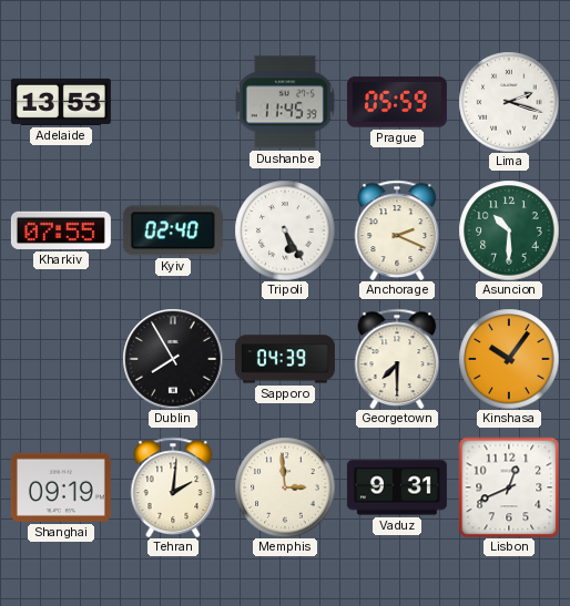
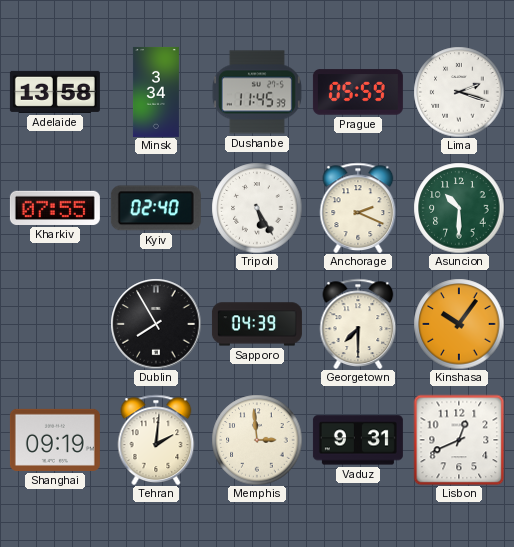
Adelaide: 13:53 -> 13:58 (55, 92)
Minsk: none -> 3:34 (156, 92)
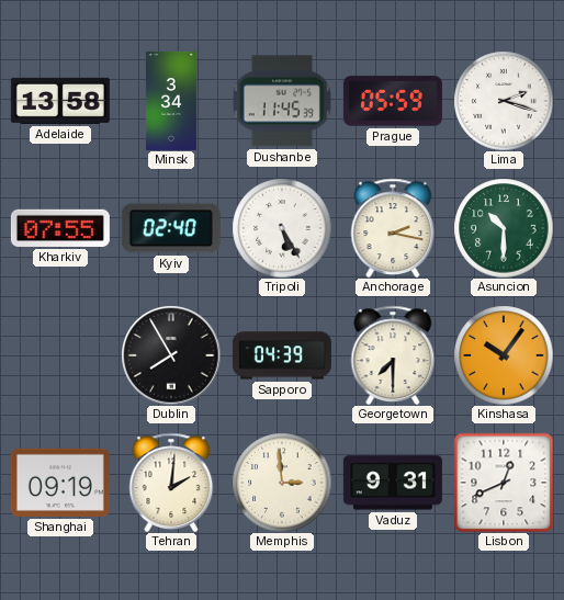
Anchorage: 2:19 -> 2:17 (393, 228)
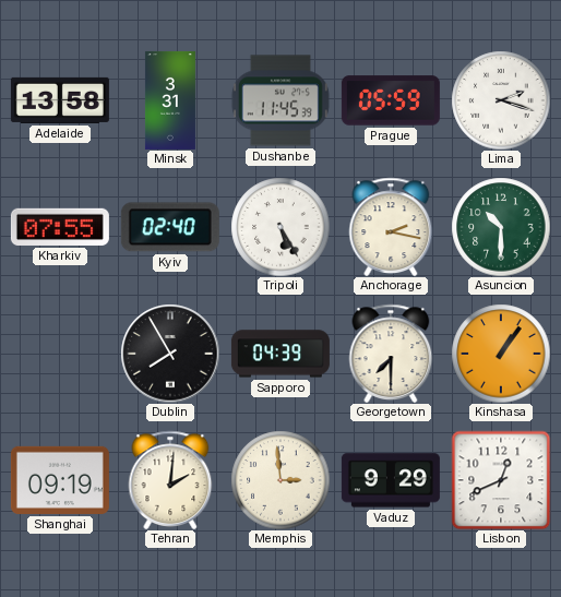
Minsk: 3:34 -> 3:31 (170, 100)
Kinshasa: 10:06 -> 1:06 (501, 354)
Vaduz: 9:31 -> 9:29 (391, 480)
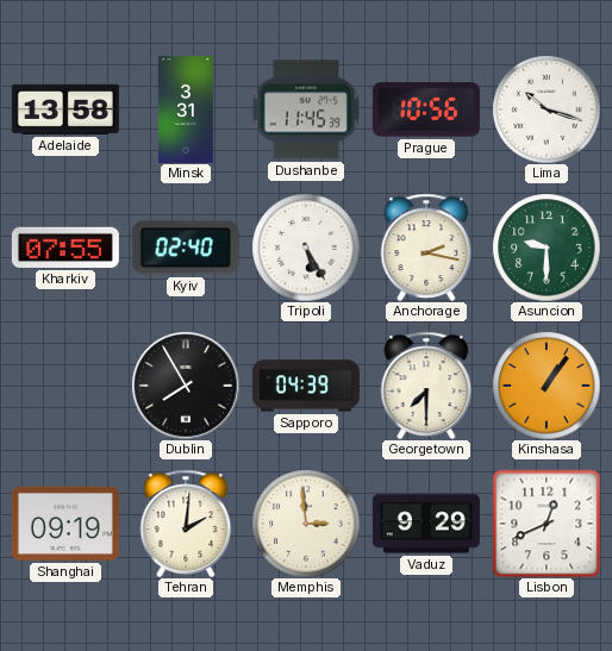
Prague: 05:59 -> 10:56 (426, 109)
Lima: 2:18 -> 10:18 (547, 109)
Asuncion: 10:30 -> 9:30 (547, 248)
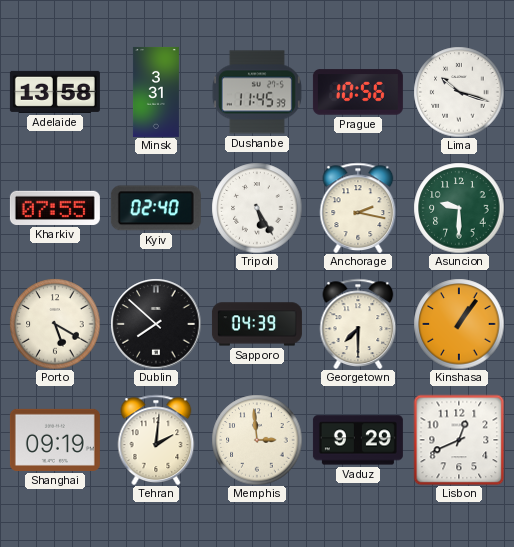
Porto: none -> 5:20 (55, 324)
Dublin: 7:55 -> 7:52 (156, 324)
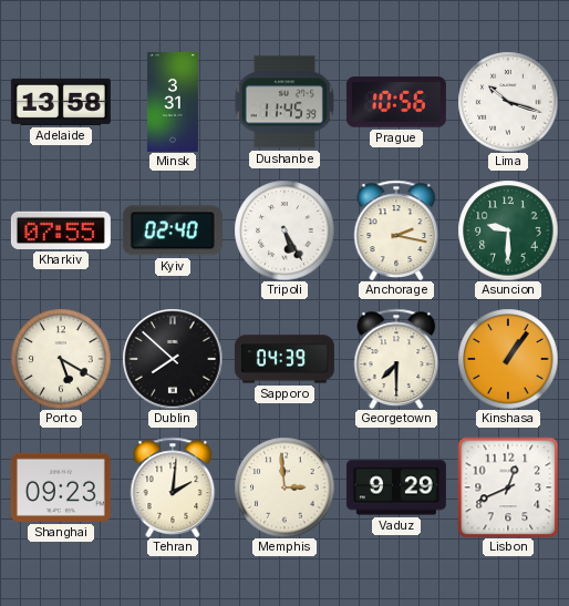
Shanghai: 09:19 -> 09:23 (61, 487)
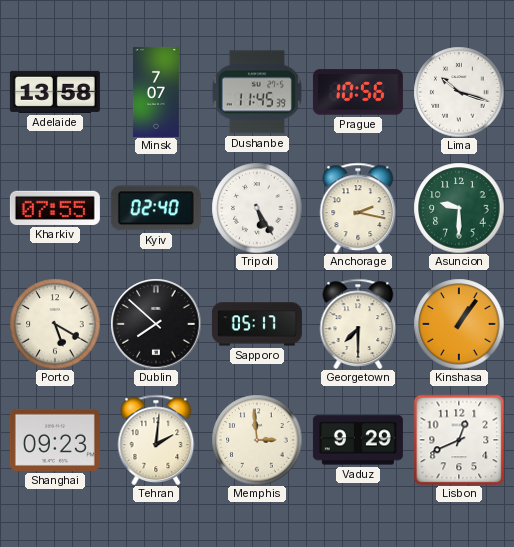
Minsk: 3:31 -> 7:07 (156, 92)
Sapporo: 04:39 -> 05:17 (257, 324)
